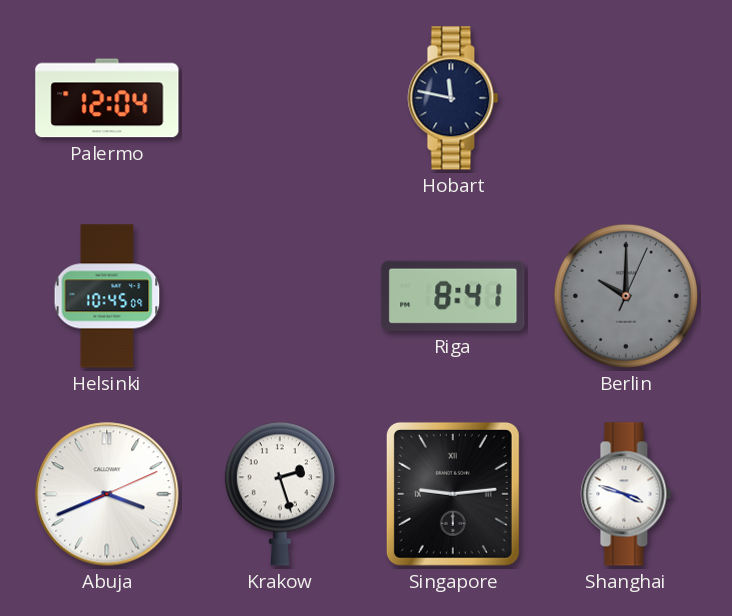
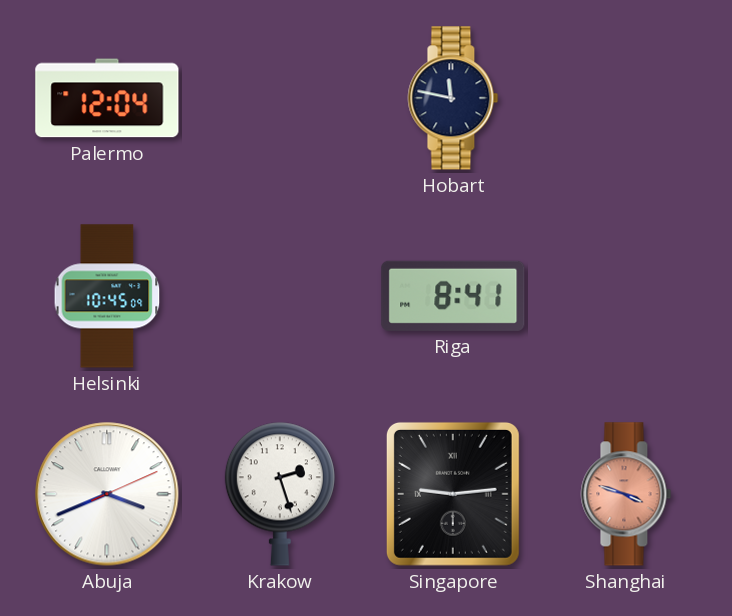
Berlin: 10:00 -> none (626, 296)
Shanghai dial: white -> salmon (626, 494)
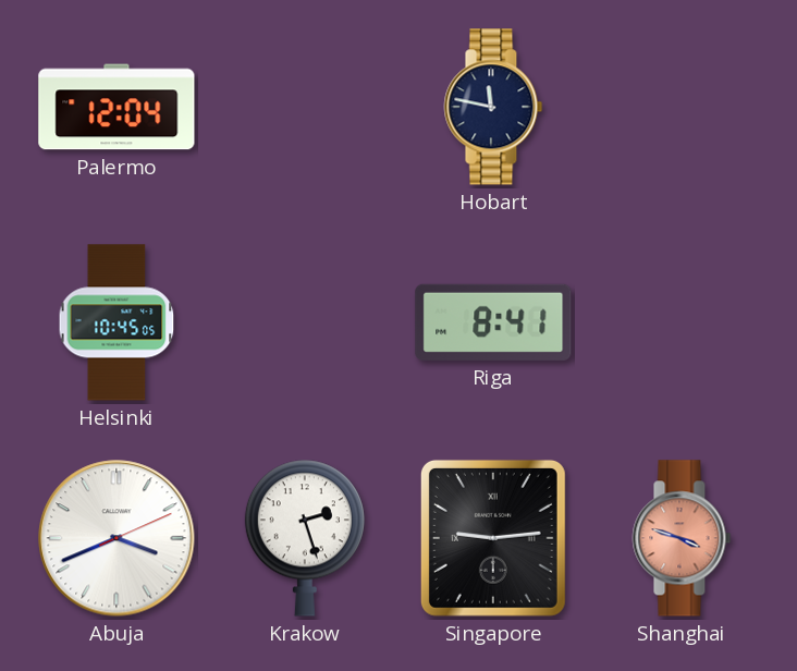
Helsinki: 10:45:09 -> 10:45:05 (117, 322)
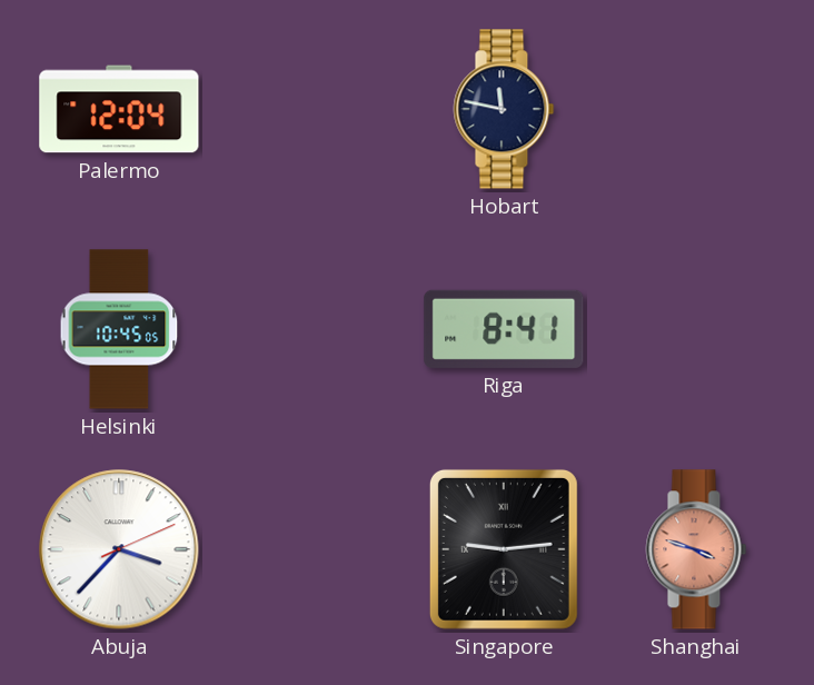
Abuja: 3:41 -> 3:37 (119, 549)
Krakow: 2:27 -> none (305, 538)
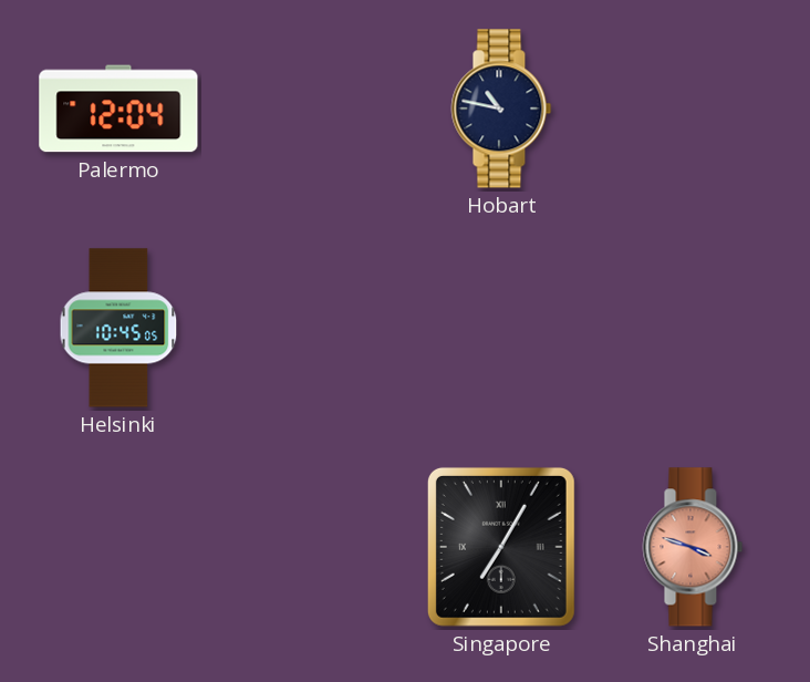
Hobart: 11:47 -> 10:47 (501, 108)
Riga: 8:41 -> none (504, 329)
Abuja: 3:37 -> none (119, 549)
Singapore: 9:14 -> 7:05 (501, 547)
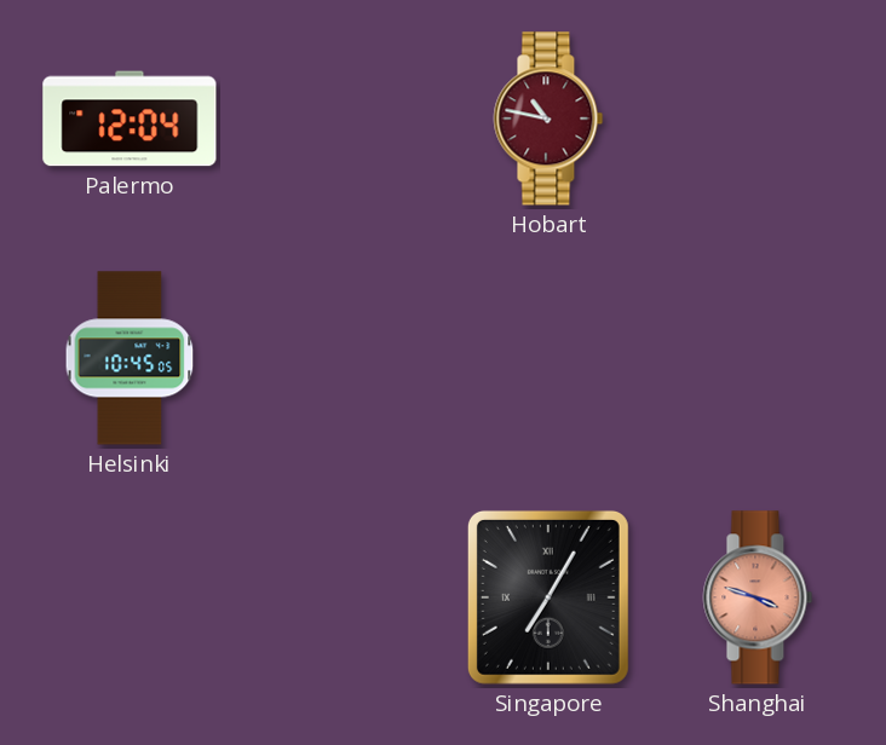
Hobart dial: navy -> burgundy (548, 119)
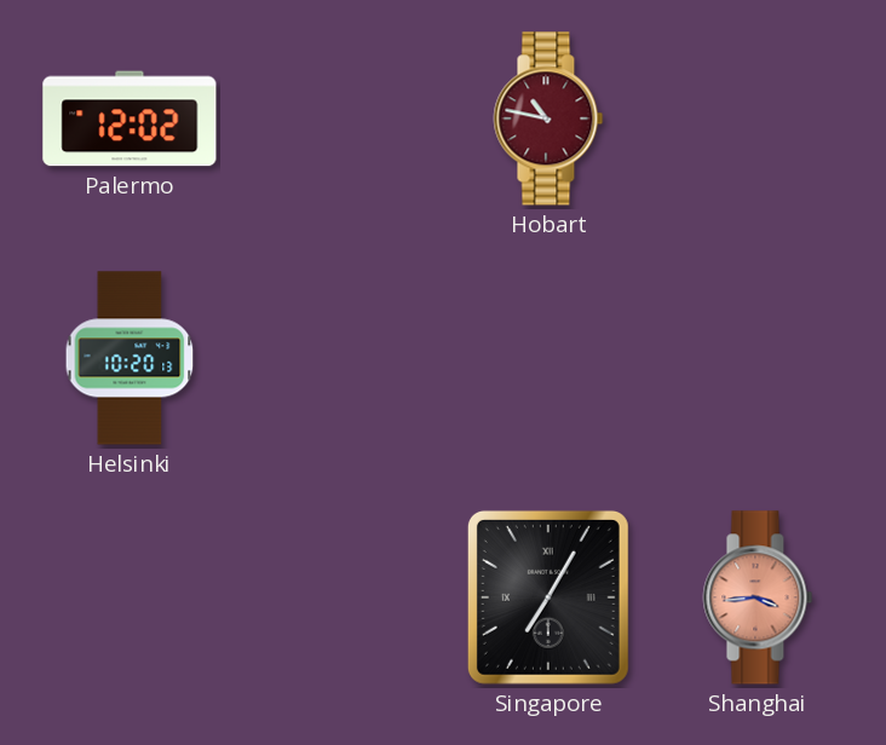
Palermo: 12:04 -> 12:02 (130, 119)
Helsinki: 10:45 -> 10:20 (130, 358)
Shanghai: 3:48 -> 3:44 (758, 597)
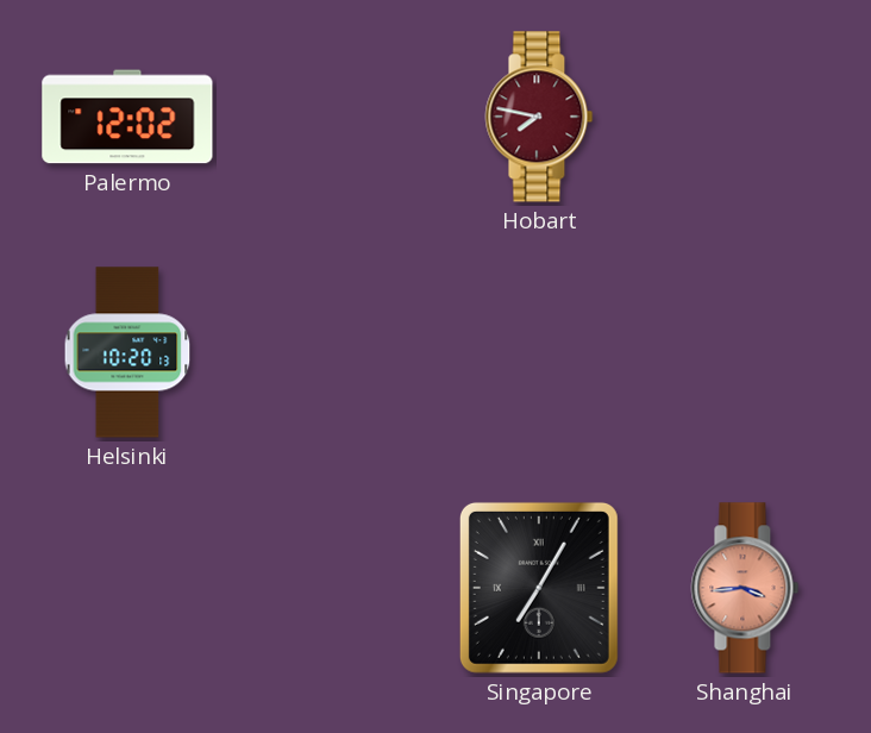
Hobart: 10:47 -> 7:47 (539, 117)
